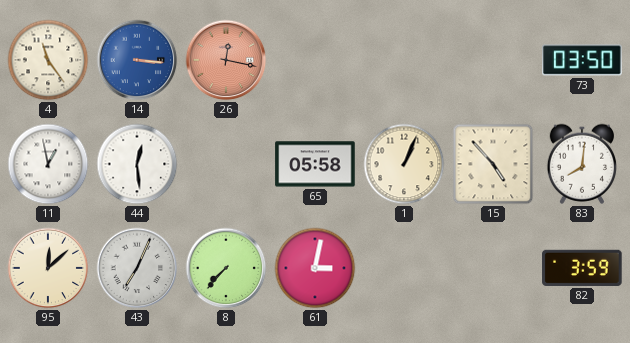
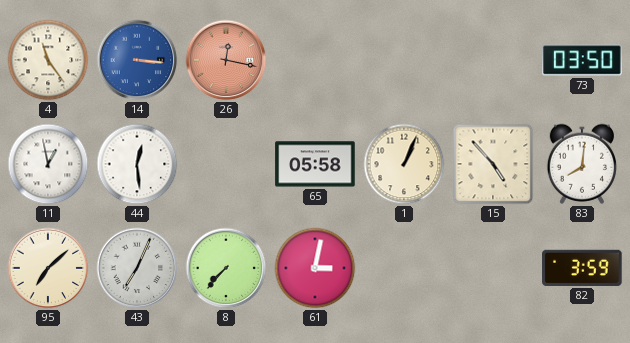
95: 12:08 -> 7:08 (48, 268)
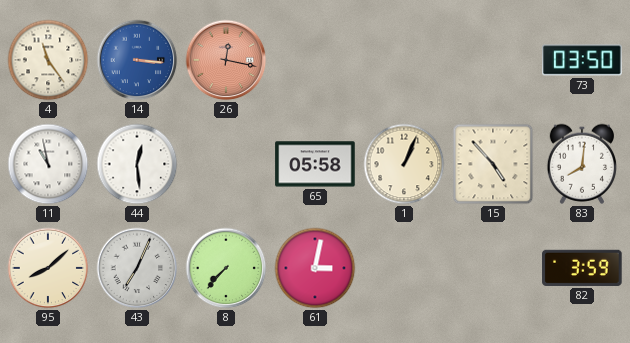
11: 12:58 -> 10:58 (48, 164)
95: 7:08 -> 8:08 (48, 268)
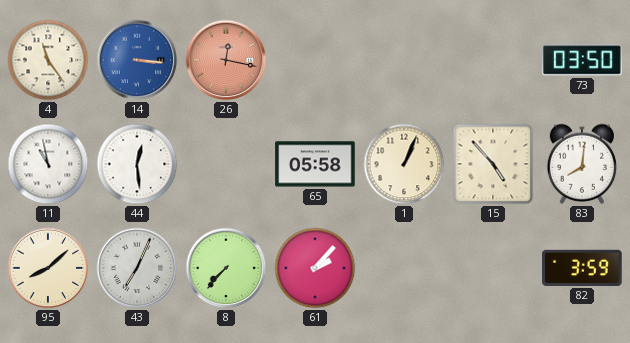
61: 3:02 -> 2:07 (315, 268)
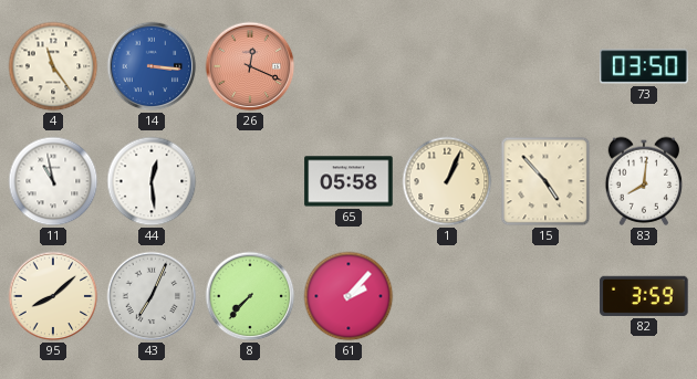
26: 12:17 -> 12:19 (250, 66)
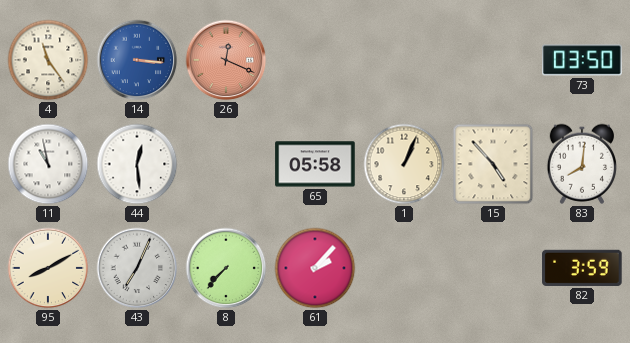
95: 8:08 -> 8:10 (48, 268)
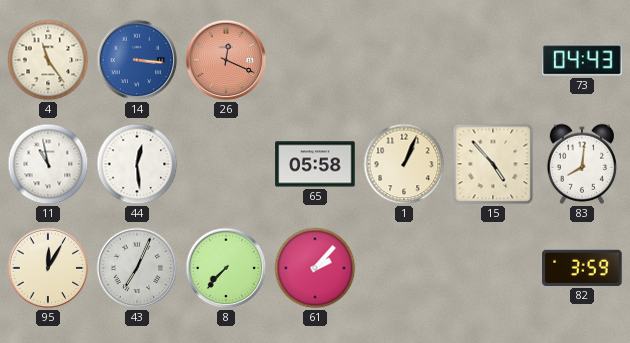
73: 03:50 -> 04:43 (582, 60)
95: 8:10 -> 12:05 (48, 268)
